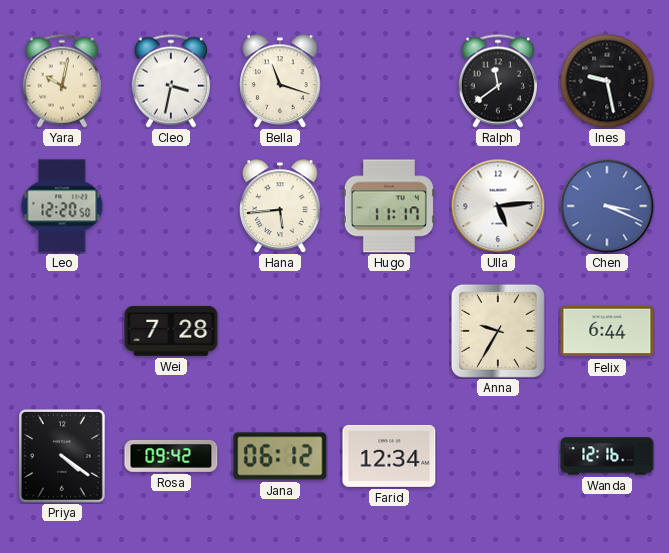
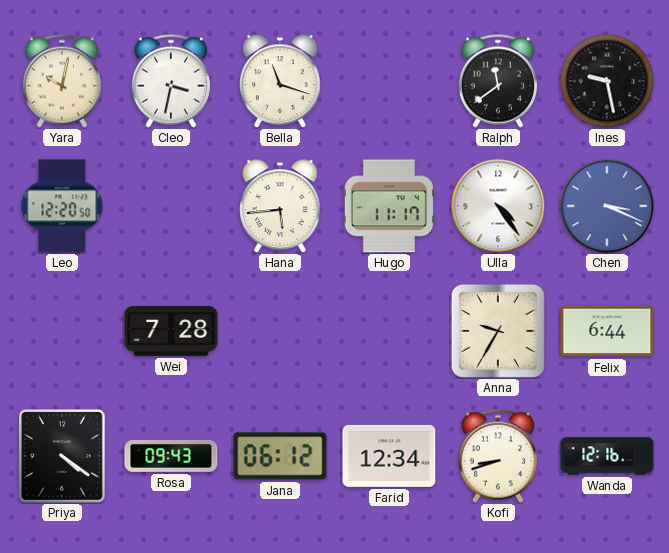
Ulla: 5:14 -> 4:24 (498, 206)
Rosa: 09:42 -> 09:43 (171, 456)
Kofi: none -> 8:42 (498, 456)
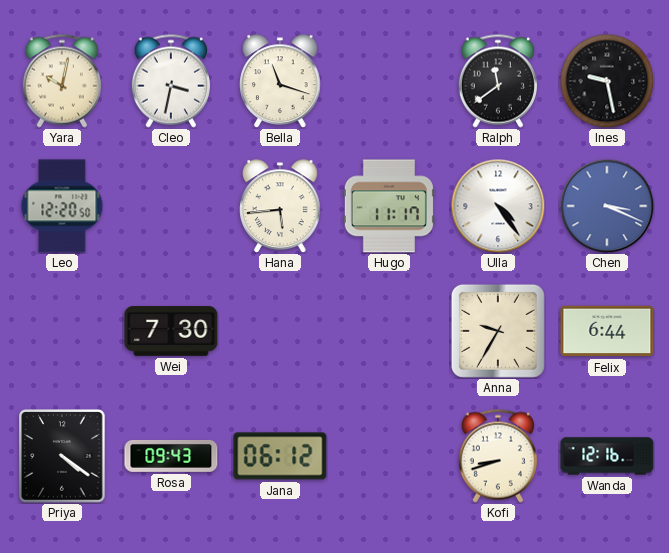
Wei: 7:28 -> 7:30 (171, 331)
Farid: 12:34 -> none (389, 456)
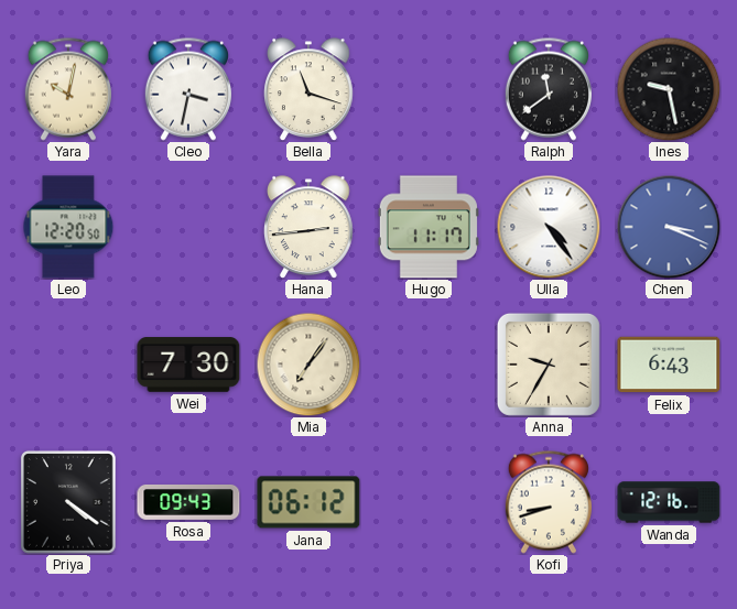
Hana: 5:44 -> 2:44 (308, 227)
Mia: none -> 7:06 (308, 365)
Felix: 6:44 -> 6:43 (669, 365)
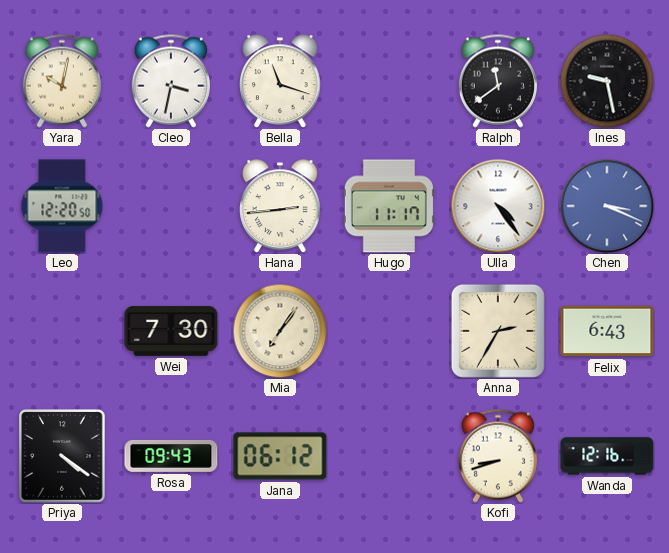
Anna: 9:35 -> 2:35 (498, 331)
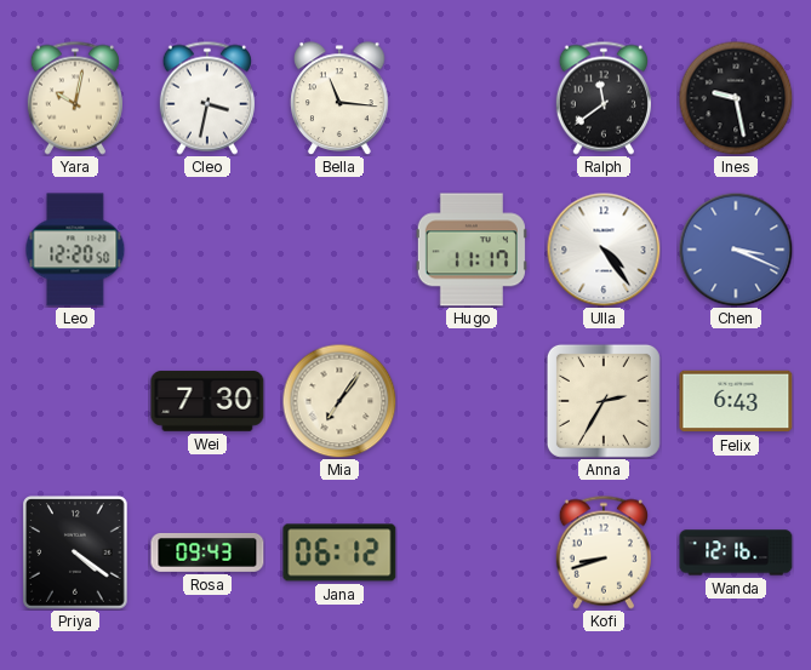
Bella: 11:18 -> 11:16 (339, 98)
Hana: 2:44 -> none (280, 206)
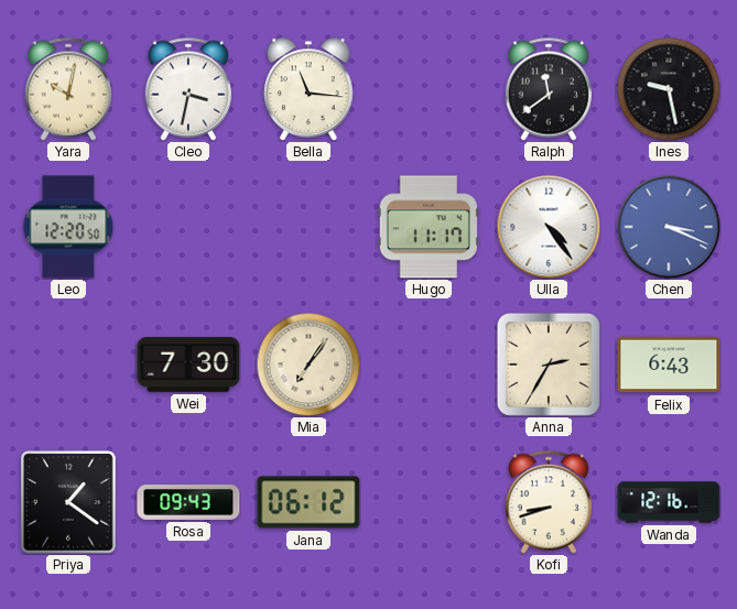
Priya: 4:21 -> 1:21 (69, 502)
